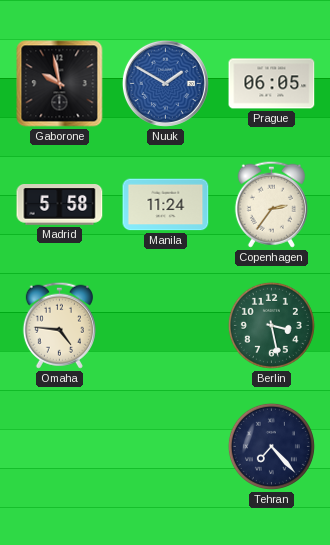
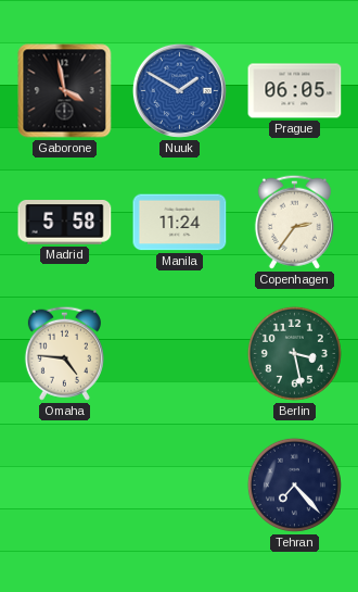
Gaborone: 9:58 -> 3:58 (65, 91)
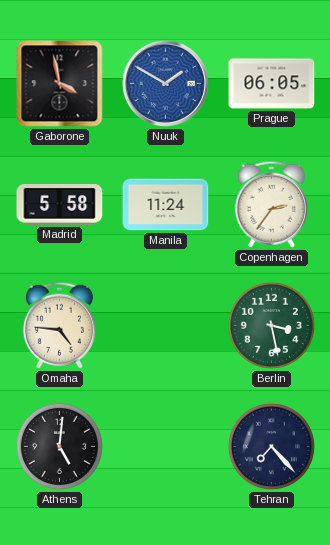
Athens: none -> 5:01 (59, 446)
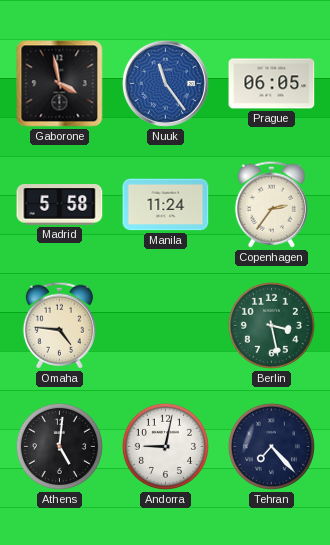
Nuuk: 1:50 -> 11:24 (165, 83)
Andorra: none -> 9:02 (165, 446)
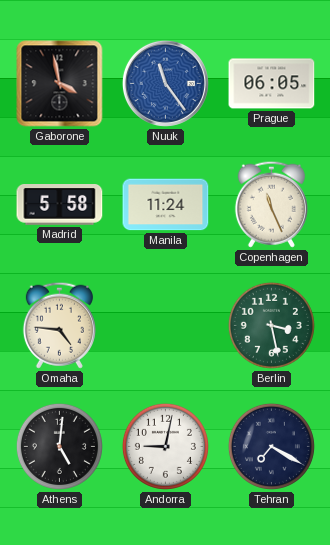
Copenhagen: 2:36 -> 11:26 (271, 204)
Tehran: 7:23 -> 7:20 (271, 446)
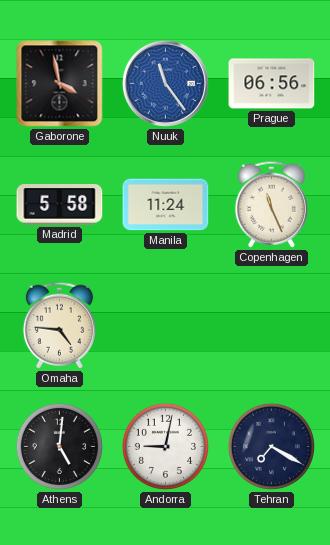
Prague: 06:05 -> 06:56 (272, 84)
Berlin: 3:28 -> none (271, 325)
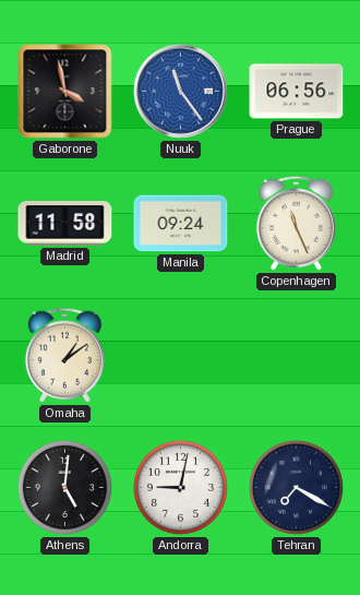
Madrid: 5:58 -> 11:58 (65, 224)
Manila: 11:24 -> 09:24 (181, 224)
Omaha: 4:46 -> 1:09 (64, 355)
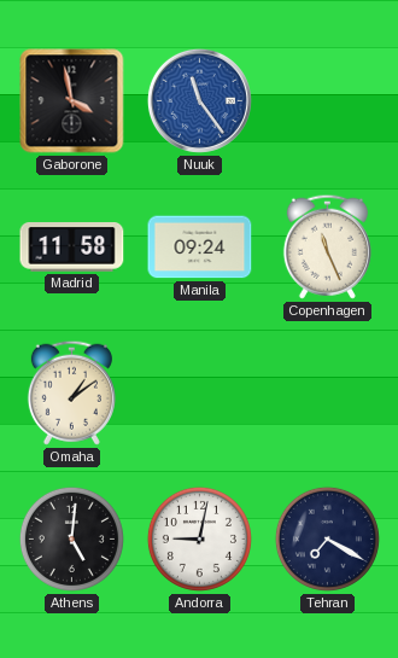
Prague: 06:56 -> none (297, 92)
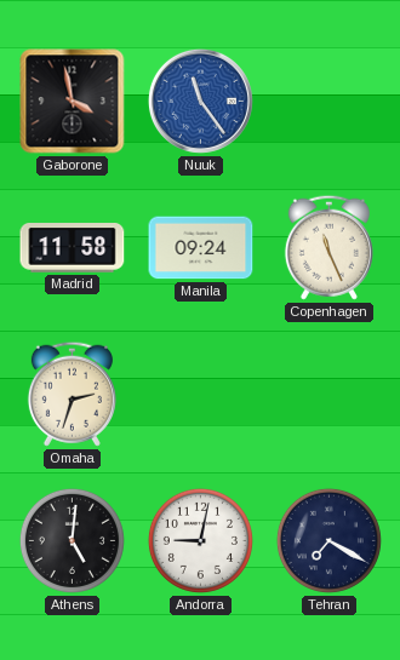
Omaha: 1:09 -> 2:33 (72, 394)
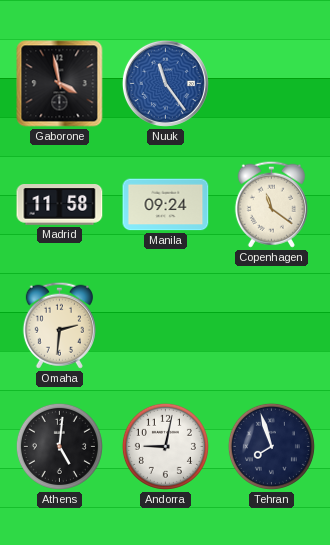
Copenhagen: 11:26 -> 11:21 (271, 204)
Omaha: 2:33 -> 2:31 (59, 325)
Tehran: 7:20 -> 7:57 (271, 446)
